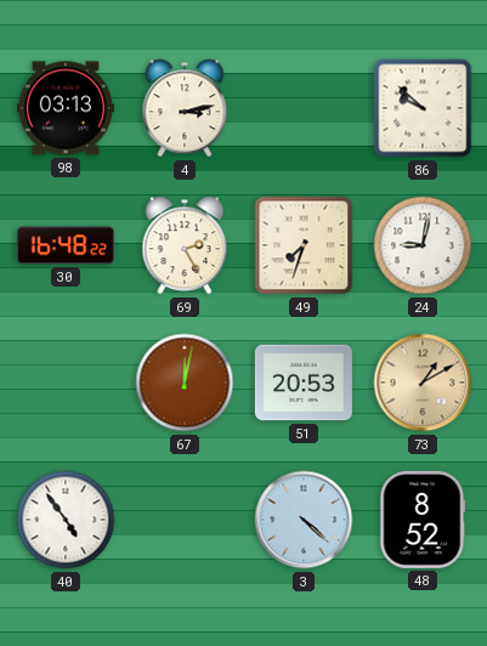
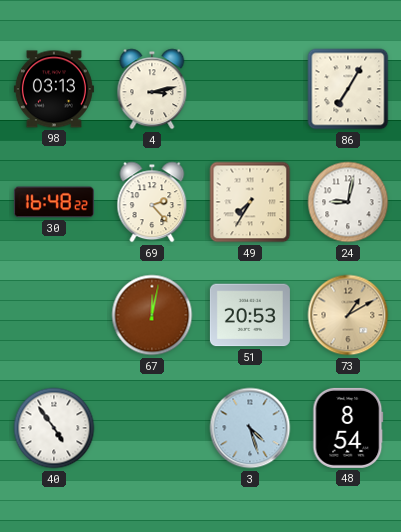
86: 9:52 -> 7:05 (348, 89)
69: 2:25 -> 2:23 (152, 202)
49: 7:33 -> 7:35 (250, 202)
3: 4:22 -> 4:27 (250, 428)
48: 8:52 -> 8:54 (348, 428)
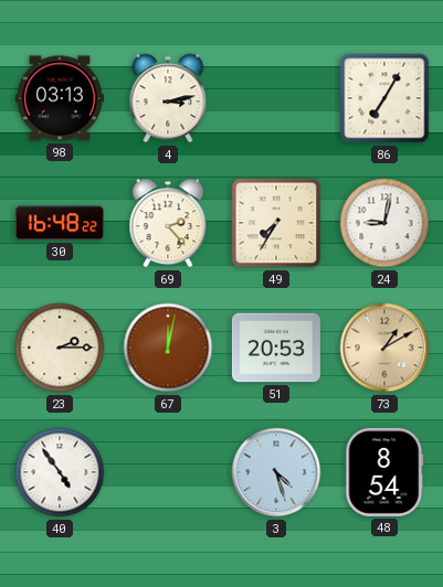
23: none -> 2:15 (60, 348)
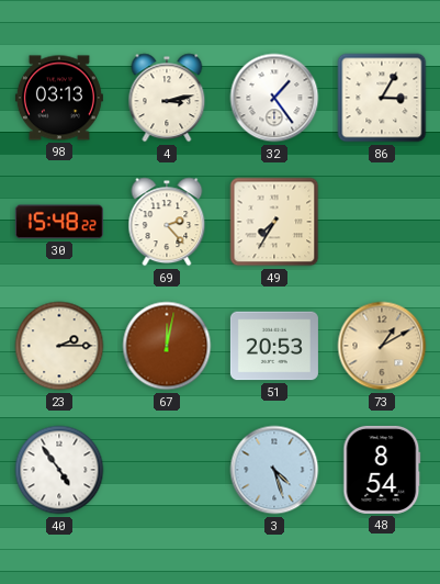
32: none -> 1:24 (274, 98)
86: 7:05 -> 3:05 (382, 98)
30: 16:48 -> 15:48 (59, 222)
24: 9:02 -> none (384, 223)
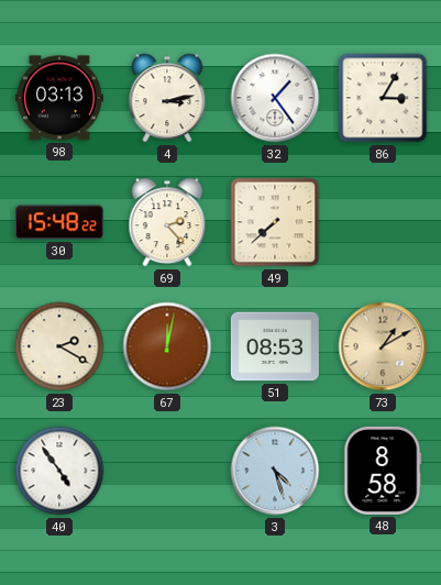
49: 7:35 -> 7:38 (275, 222)
23: 2:15 -> 2:20 (59, 346)
51: 20:53 -> 08:53 (275, 346)
48: 8:54 -> 8:58 (383, 471)
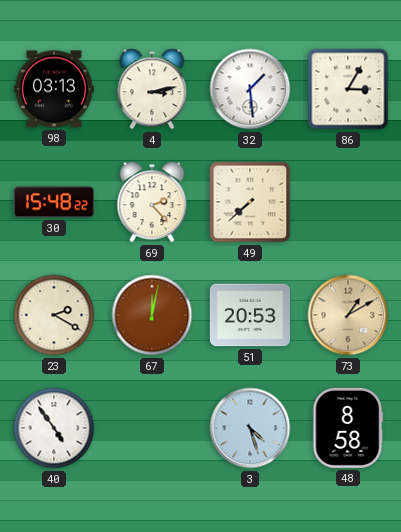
32: 1:24 -> 1:29 (250, 89)
51: 08:53 -> 20:53 (250, 315)
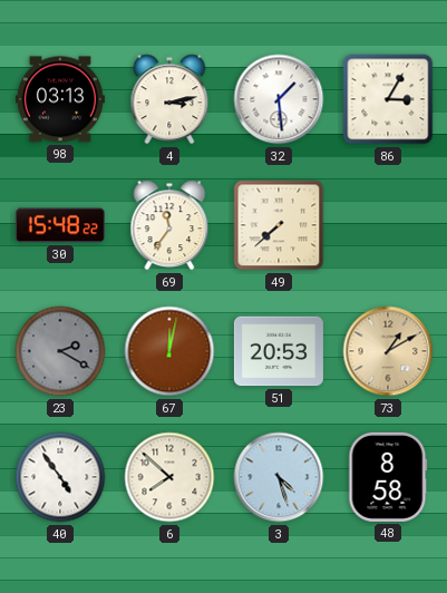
69: 2:23 -> 11:36 (169, 225)
23 dial: cream -> grey (60, 351)
6: none -> 7:52 (169, 477)
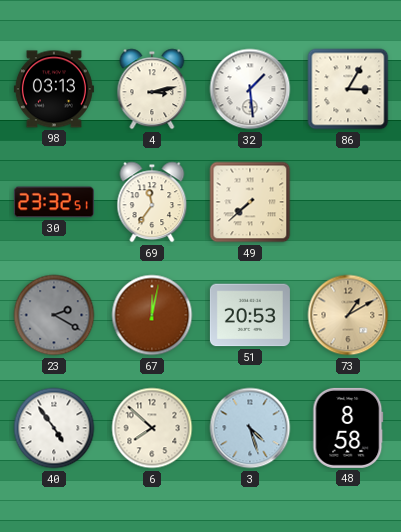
30: 15:48 -> 23:32 (54, 202)
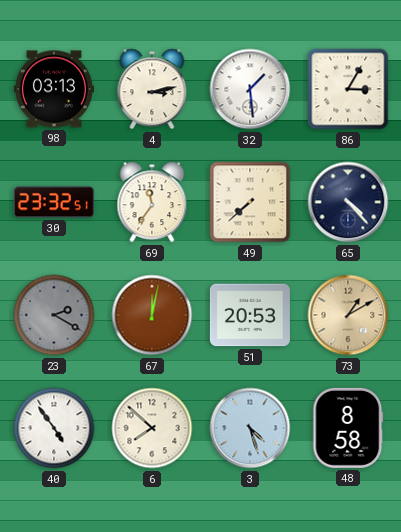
65: none -> 4:23 (348, 202)
